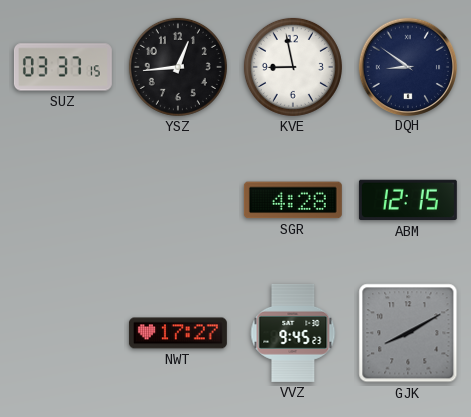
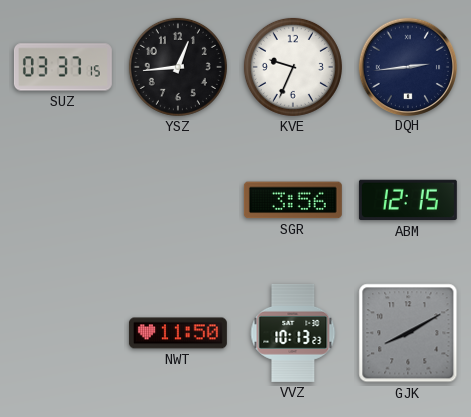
KVE: 8:58 -> 9:34 (293, 67)
DQH: 8:51 -> 2:44 (407, 66)
SGR: 4:28 -> 3:56 (293, 200)
NWT: 17:27 -> 11:50 (178, 333)
VVZ: 9:45 -> 10:13 (293, 333)
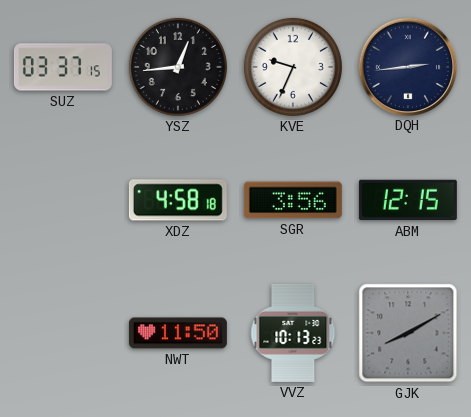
XDZ: none -> 4:58 (178, 200)
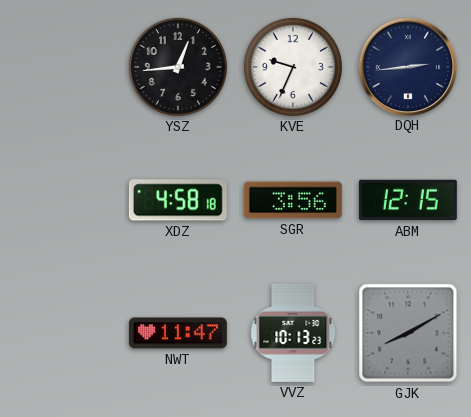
SUZ: 03:37 -> none (63, 67)
NWT: 11:50 -> 11:47 (178, 333)
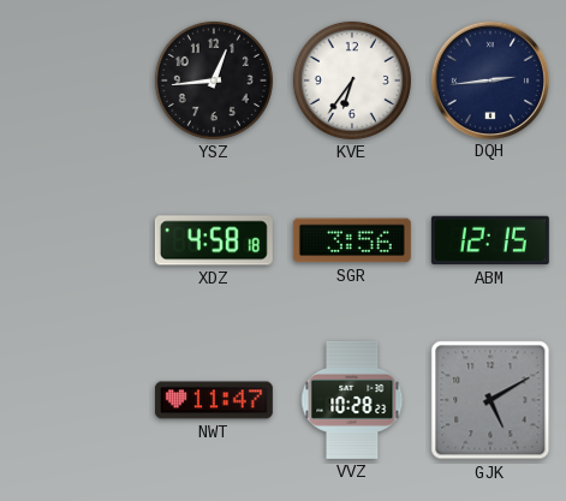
KVE: 9:34 -> 6:36 (352, 80)
VVZ: 10:13 -> 10:28 (352, 400)
GJK: 8:10 -> 5:10 (490, 400)
